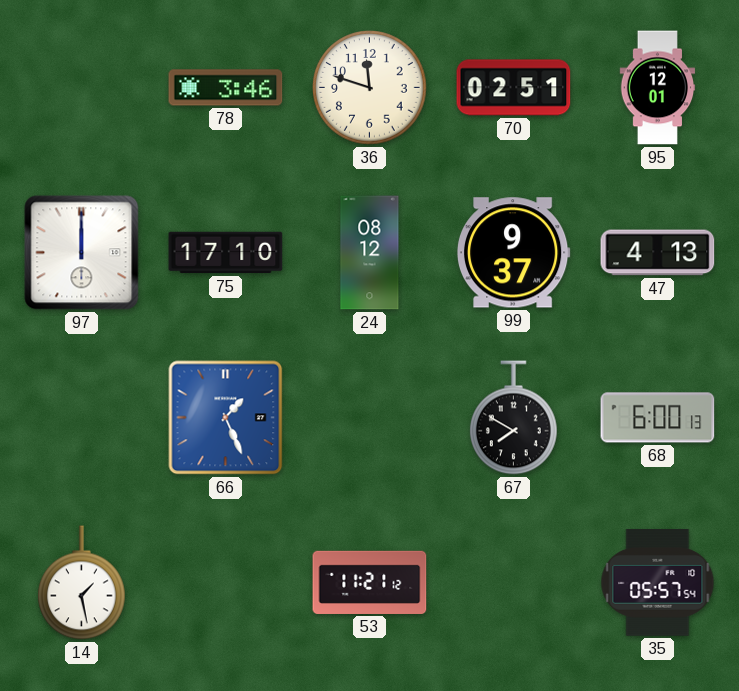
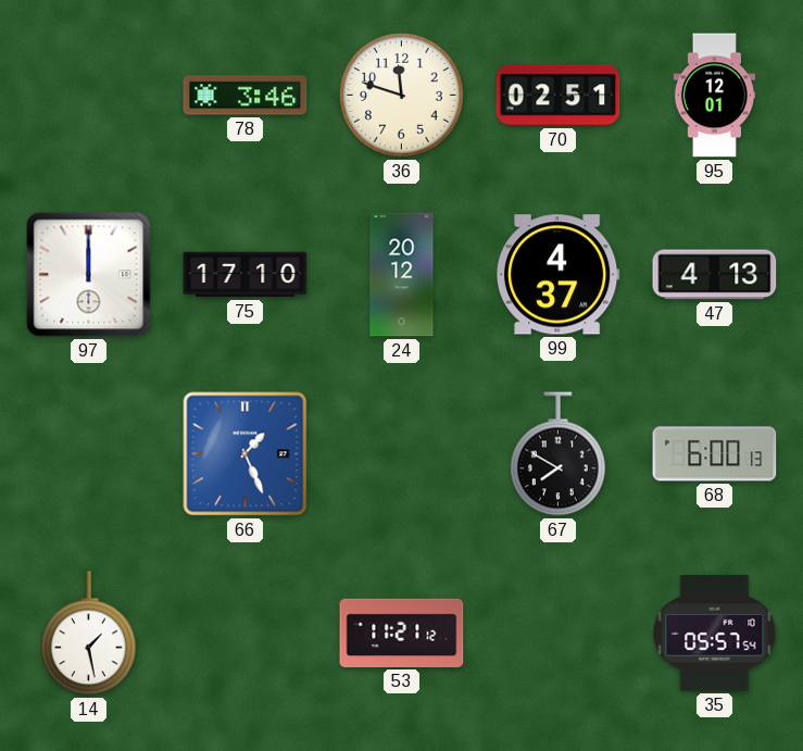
24: 08:12 -> 20:12 (402, 275)
99: 9:37 -> 4:37 (557, 275)
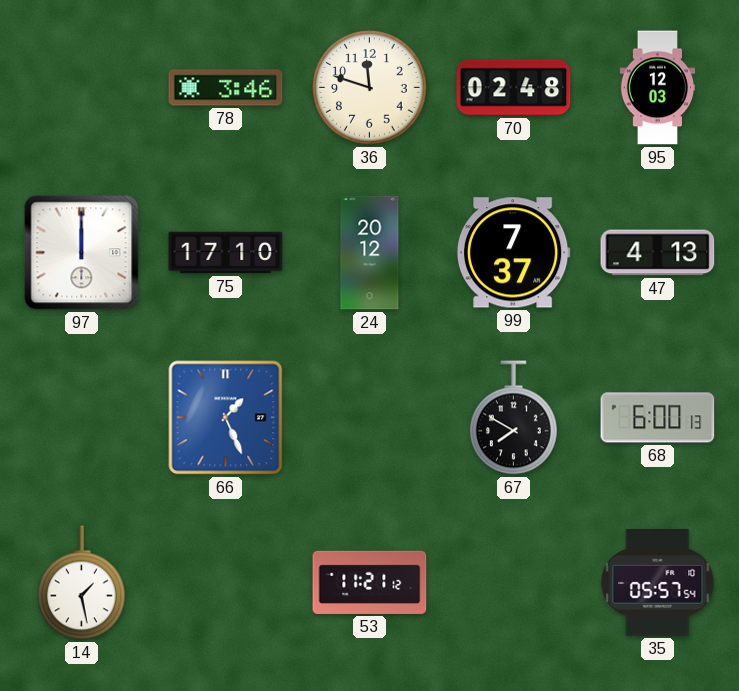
70: 02:51 -> 02:48 (514, 88)
95: 12:01 -> 12:03 (658, 88)
99: 4:37 -> 7:37 (513, 253)
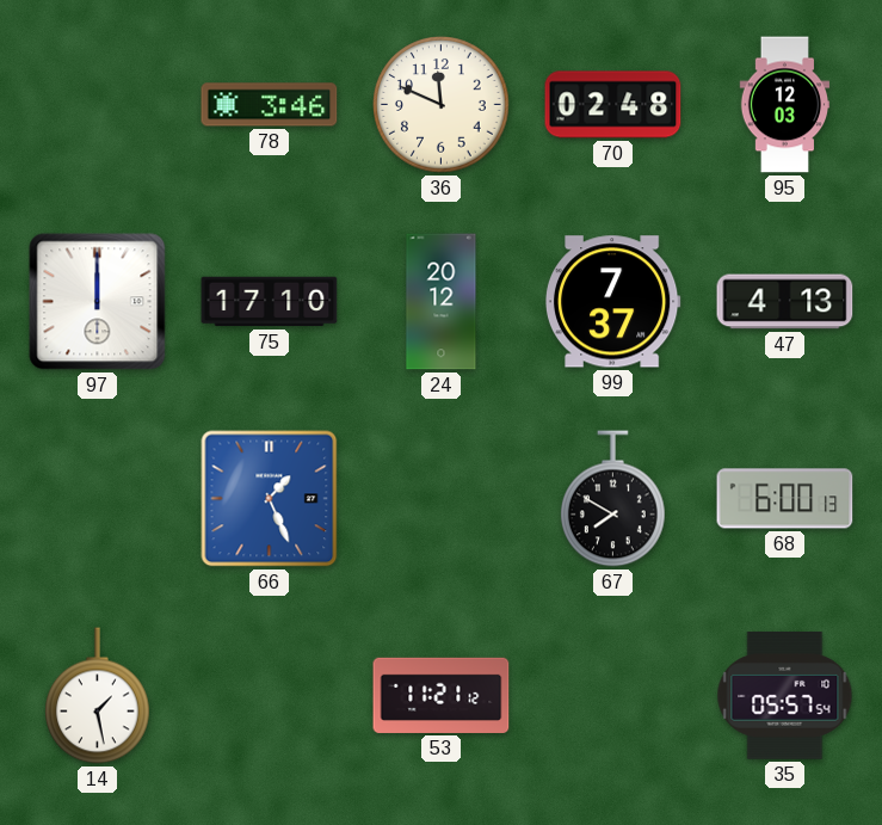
36: 11:48 -> 11:49 (442, 105)
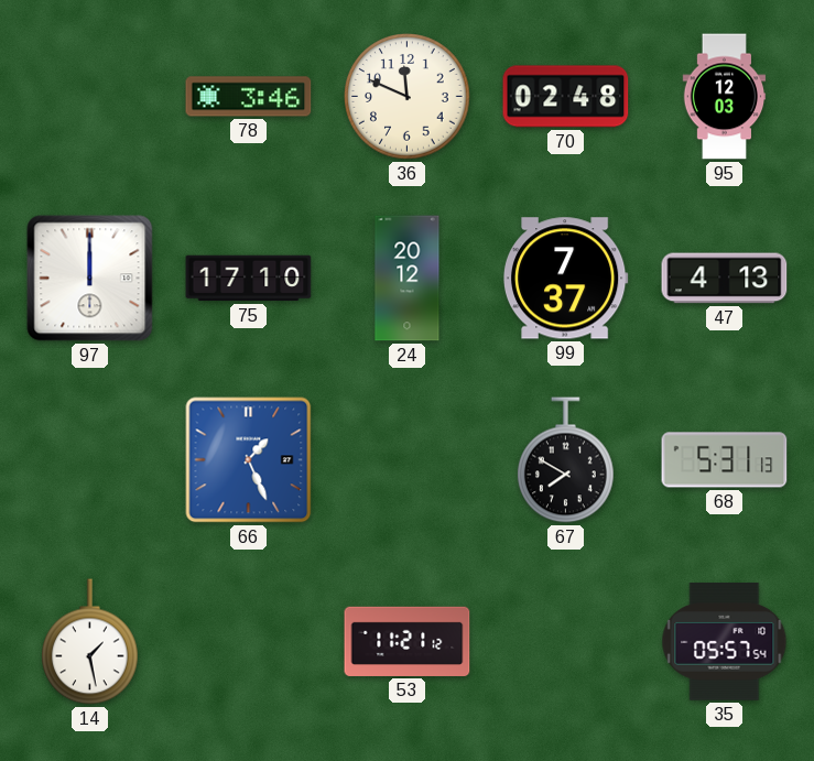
68: 6:00 -> 5:31 (725, 460)
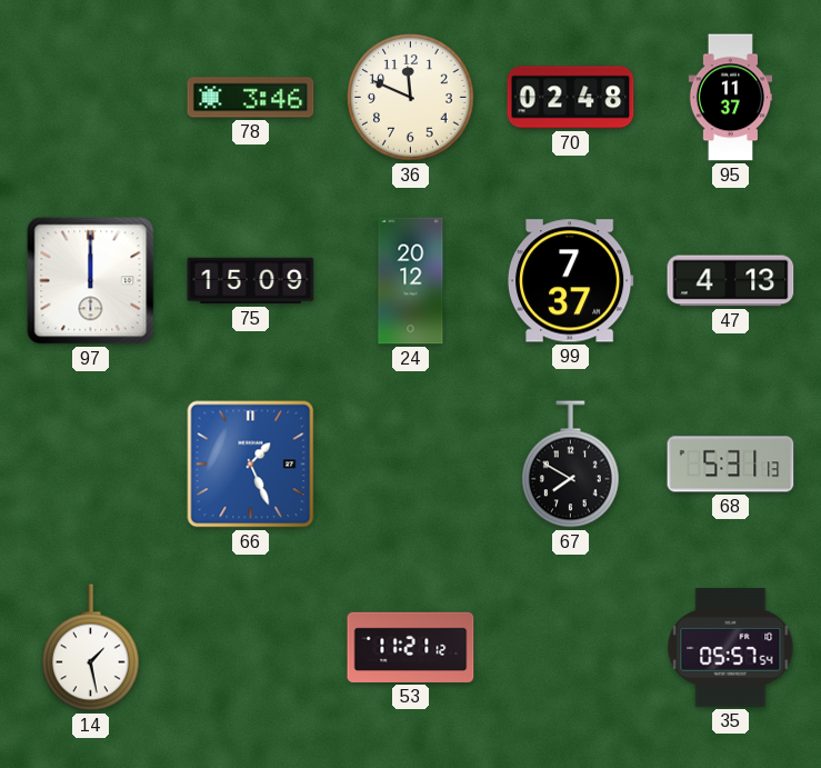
95: 12:03 -> 11:37 (731, 98)
75: 17:10 -> 15:09 (251, 281)
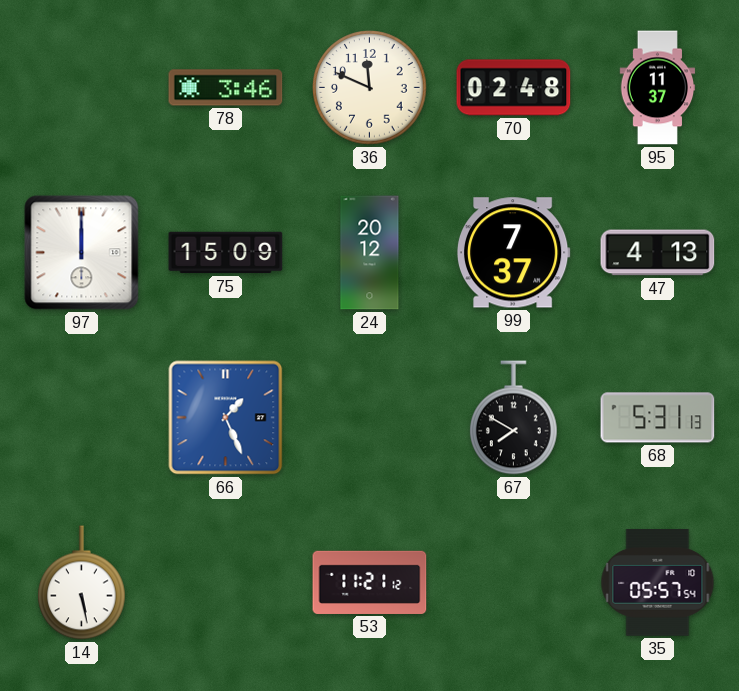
14: 1:28 -> 5:28 (82, 583)
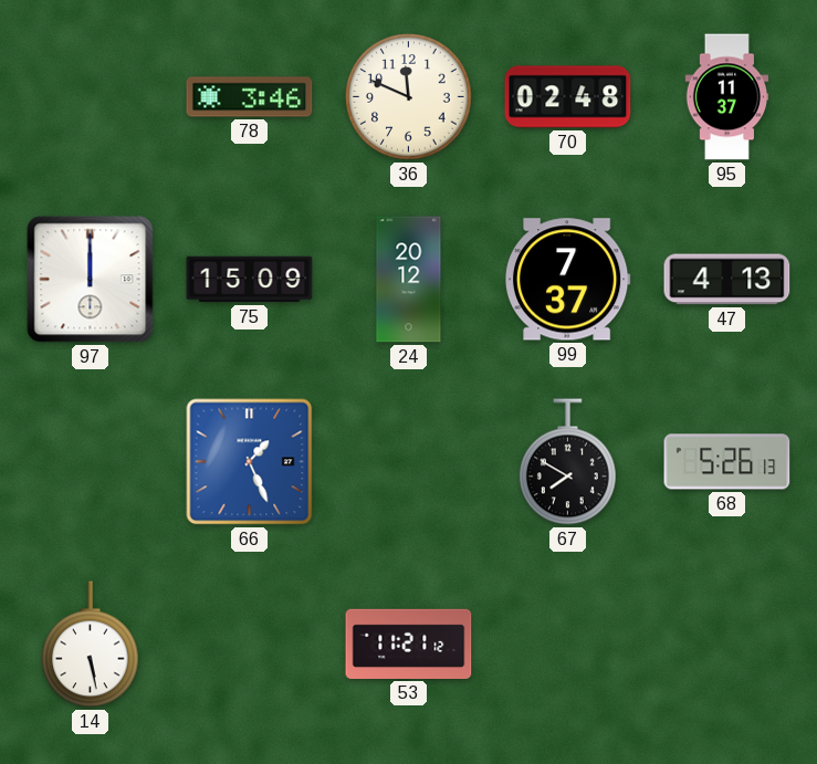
68: 5:31 -> 5:26 (727, 462)
35: 05:57 -> none (658, 583)
